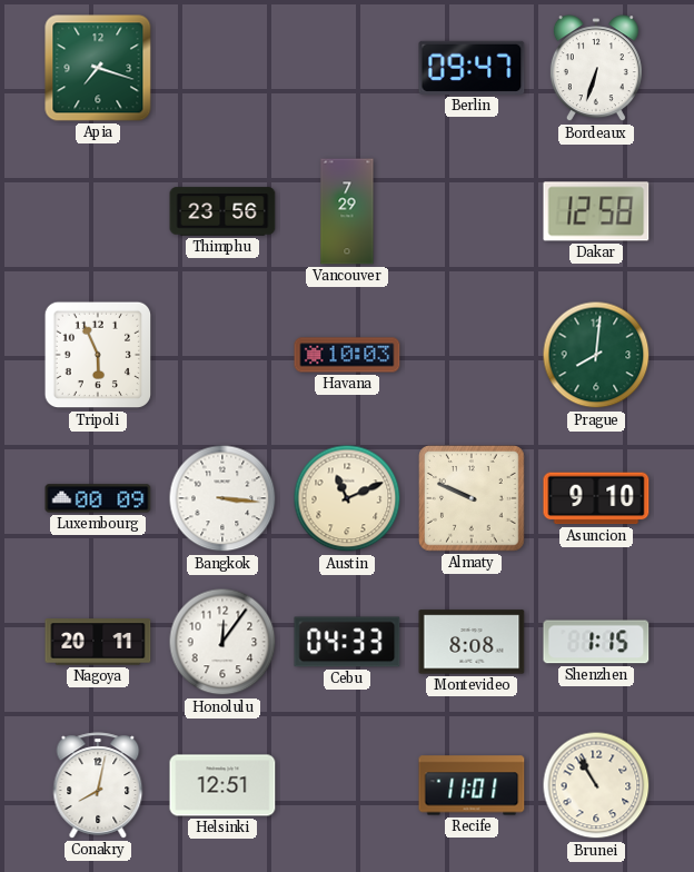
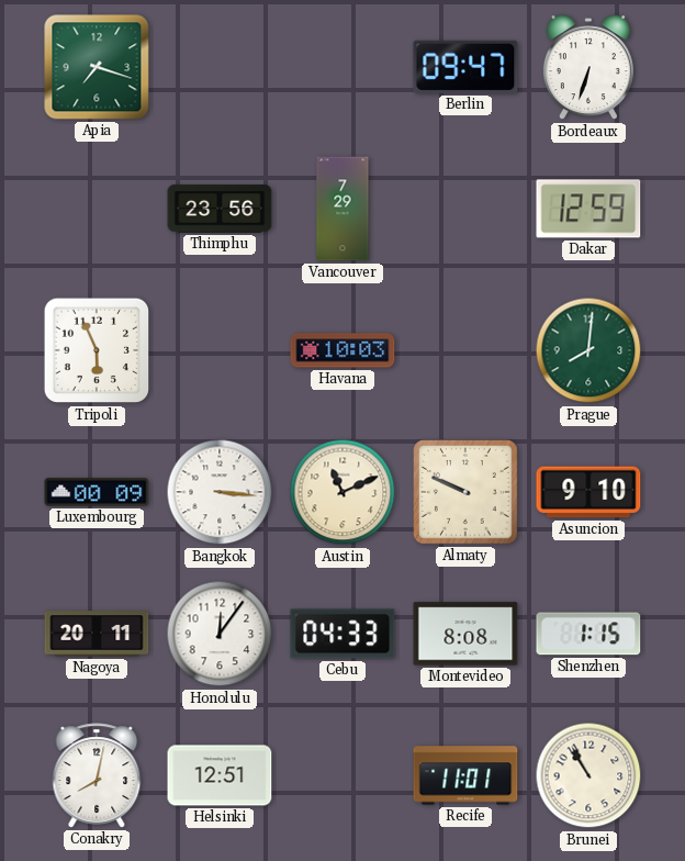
Dakar: 12:58 -> 12:59 (588, 209)
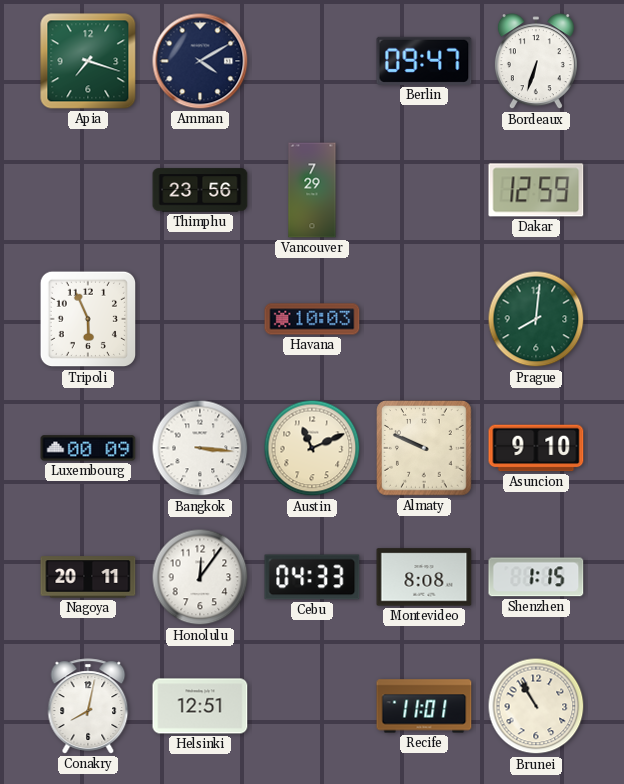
Amman: none -> 4:10 (200, 61)
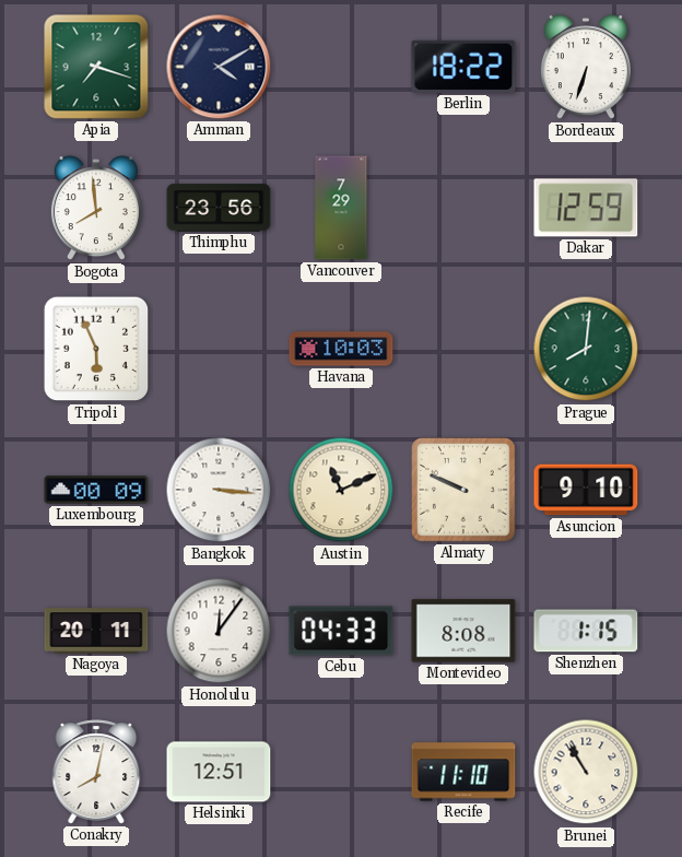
Berlin: 09:47 -> 18:22 (463, 67)
Bogota: none -> 7:59 (96, 209)
Recife: 11:01 -> 11:10 (463, 772)
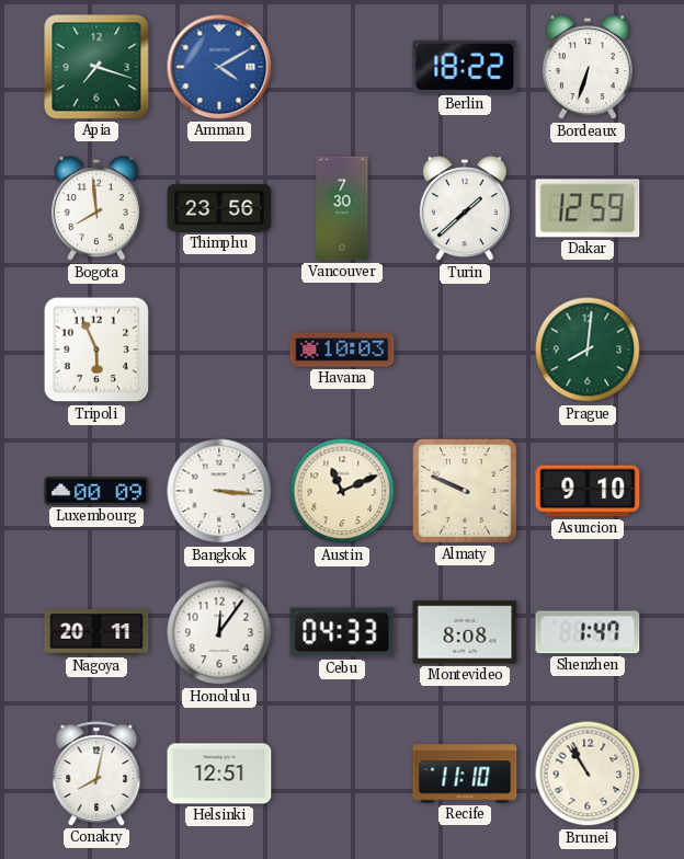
Amman dial: navy -> blue (219, 67)
Vancouver: 7:29 -> 7:30 (342, 208)
Turin: none -> 1:38 (465, 209)
Shenzhen: 1:15 -> 1:47 (588, 632)
